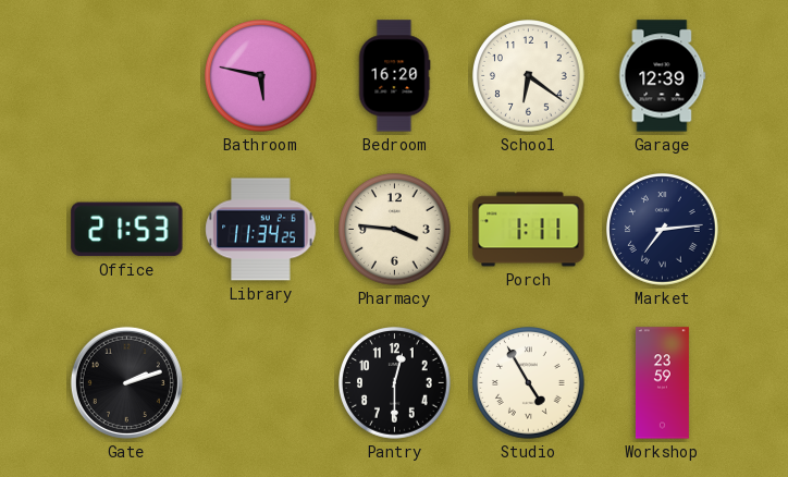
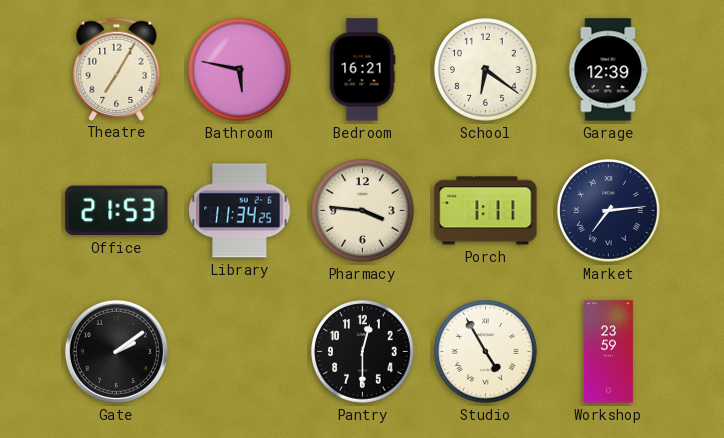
Theatre: none -> 7:05 (117, 69)
Bedroom: 16:20 -> 16:21 (362, 70)
Gate: 2:12 -> 2:09 (116, 351)
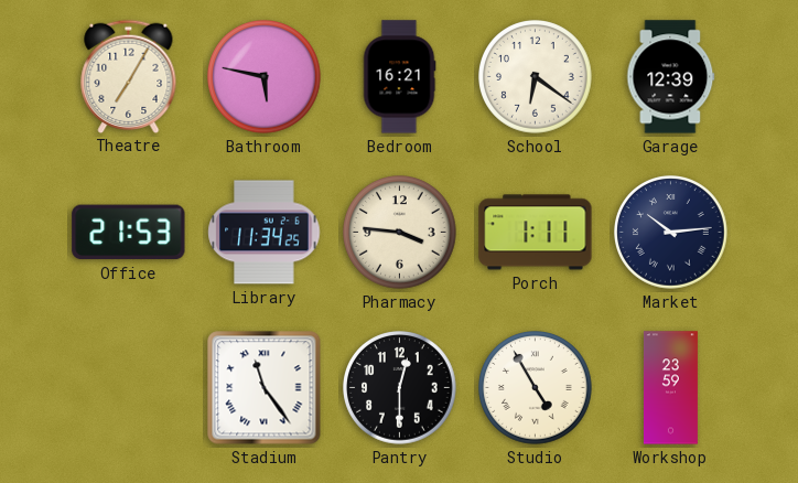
Market: 7:14 -> 10:14 (671, 233)
Gate: 2:09 -> none (116, 351)
Stadium: none -> 11:24 (265, 388)
